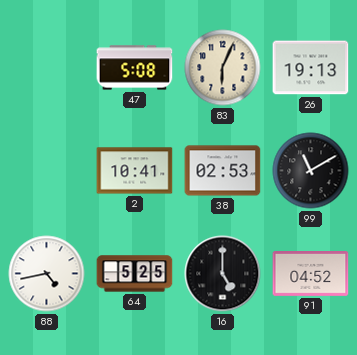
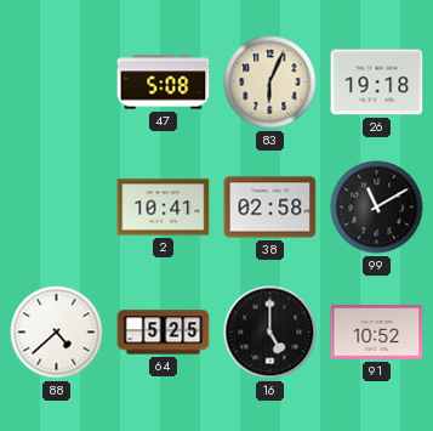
26: 19:13 -> 19:18 (377, 83)
38: 02:53 -> 02:58 (270, 208)
88: 4:43 -> 4:38 (57, 333)
91: 04:52 -> 10:52 (377, 333)
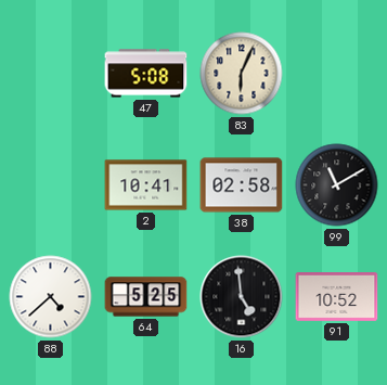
26: 19:18 -> none (377, 83)
16: 5:00 -> 4:59 (242, 297)
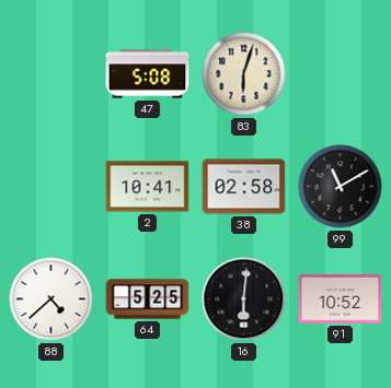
83: 6:04 -> 6:03 (244, 74)
16: 4:59 -> 6:01 (244, 299)
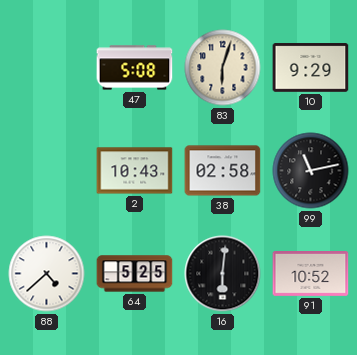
10: none -> 9:29 (311, 68)
2: 10:41 -> 10:43 (135, 171)
99: 11:10 -> 11:13 (311, 171)
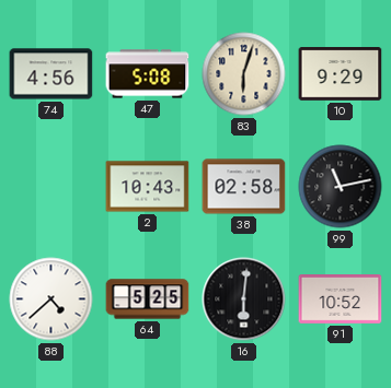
74: none -> 4:56 (51, 74)
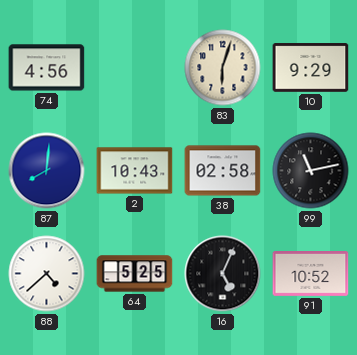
47: 5:08 -> none (148, 74)
87: none -> 8:01 (47, 171)
16: 6:01 -> 5:04 (223, 274)
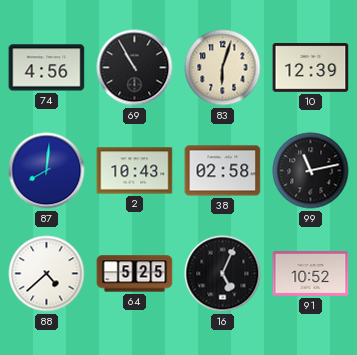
69: none -> 10:55 (135, 68)
10: 9:29 -> 12:39 (311, 68)
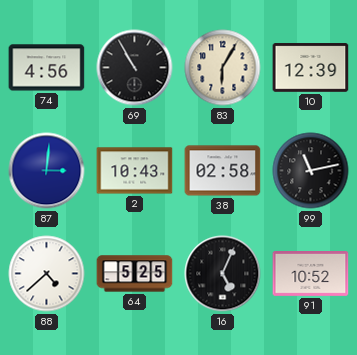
83: 6:03 -> 6:05 (223, 68)
87: 8:01 -> 3:01 (47, 171)
